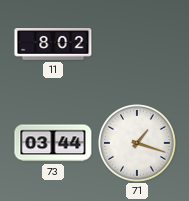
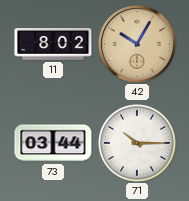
42: none -> 10:05 (137, 44)
71: 1:18 -> 10:15 (138, 144)
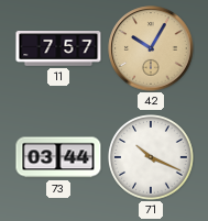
11: 8:02 -> 7:57 (58, 49)
71: 10:15 -> 10:19 (152, 158)
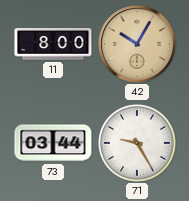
11: 7:57 -> 8:00 (53, 45)
71: 10:19 -> 9:25 (138, 144)
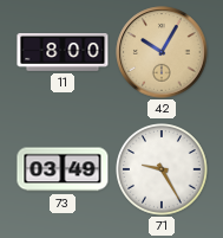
73: 03:44 -> 03:49 (63, 169)
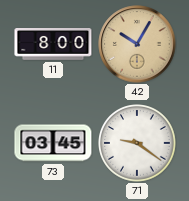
73: 03:49 -> 03:45 (53, 143)
71: 9:25 -> 9:21 (138, 144)
